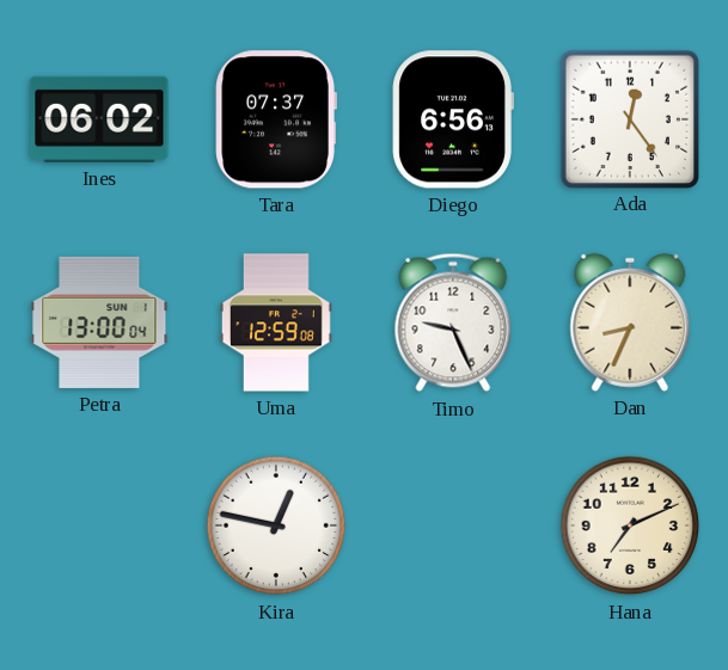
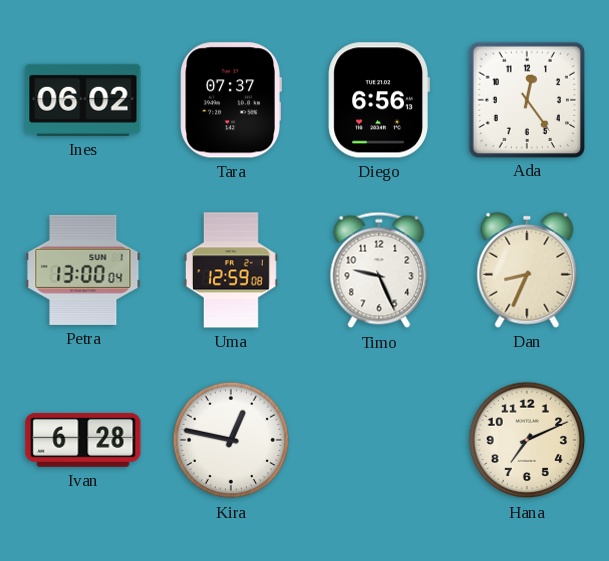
Ivan: none -> 6:28 (83, 440)
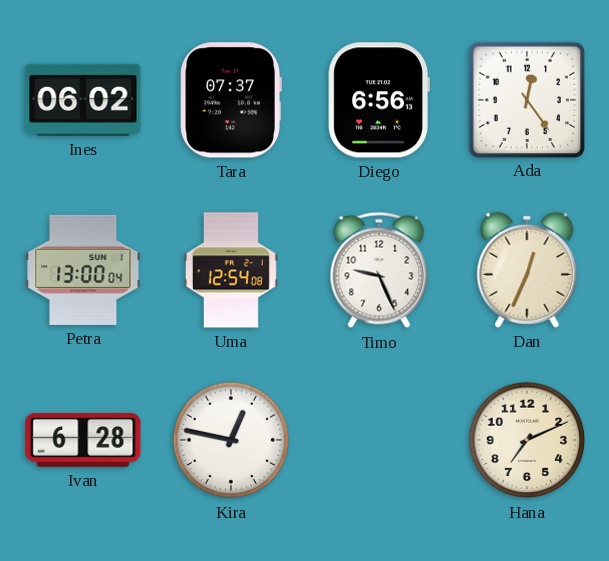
Uma: 12:59 -> 12:54 (231, 270)
Dan: 8:34 -> 12:34 (527, 270)
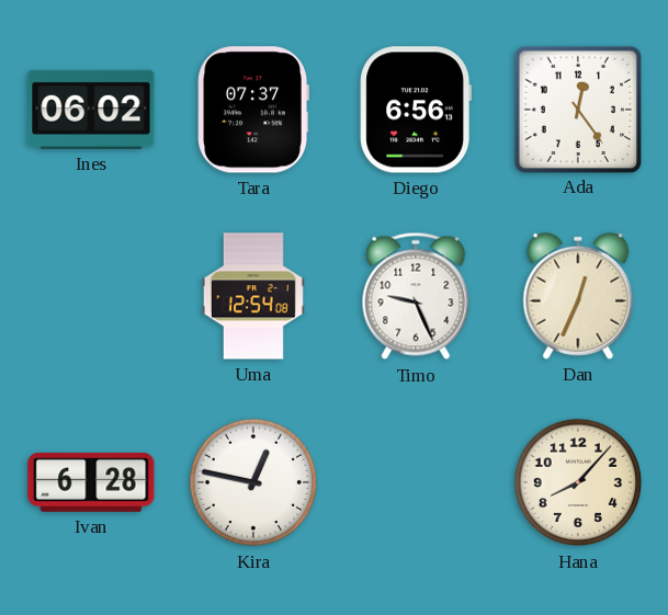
Petra: 13:00 -> none (83, 270)
Hana: 7:11 -> 8:07 (578, 482)
